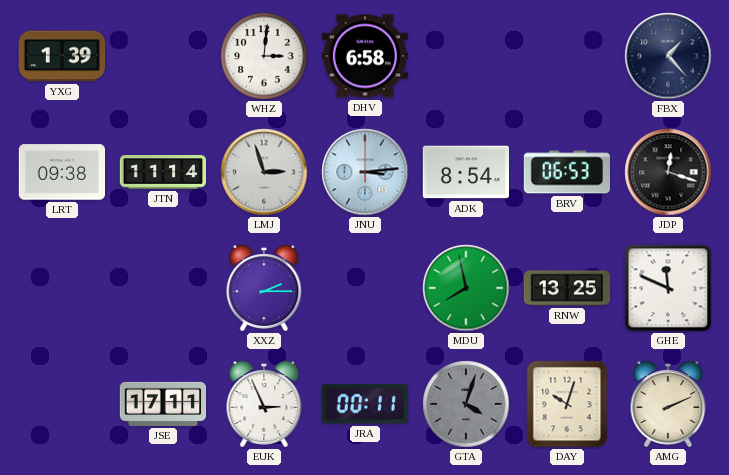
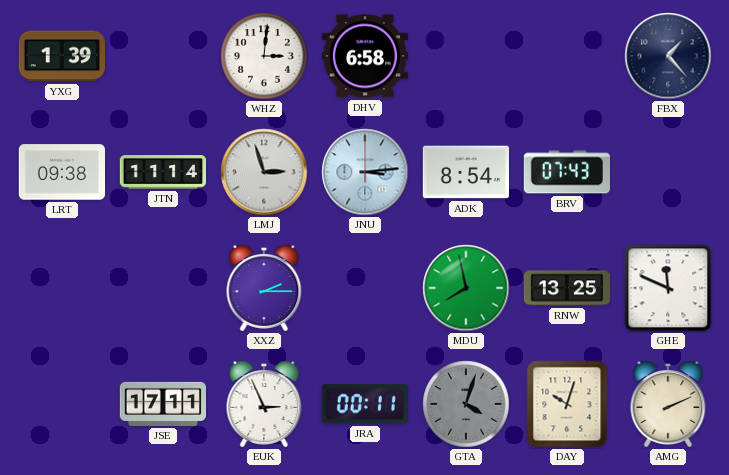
BRV: 06:53 -> 07:43 (566, 172)
JDP: 12:18 -> none (668, 172)
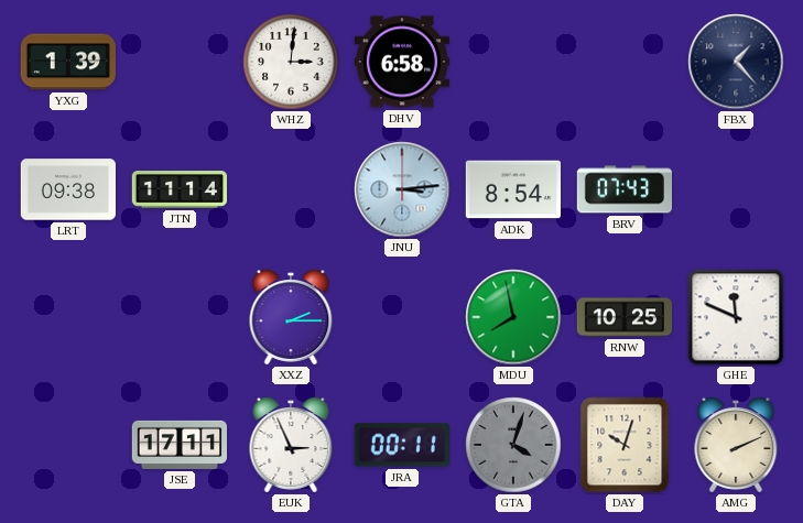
LMJ: 2:57 -> none (264, 172)
RNW: 13:25 -> 10:25 (625, 317)
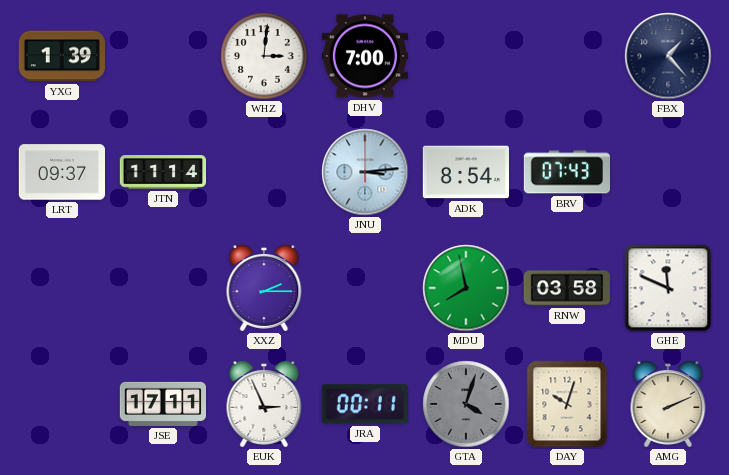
DHV: 6:58 -> 7:00 (364, 56)
LRT: 09:38 -> 09:37 (61, 172)
RNW: 10:25 -> 03:58 (567, 288)
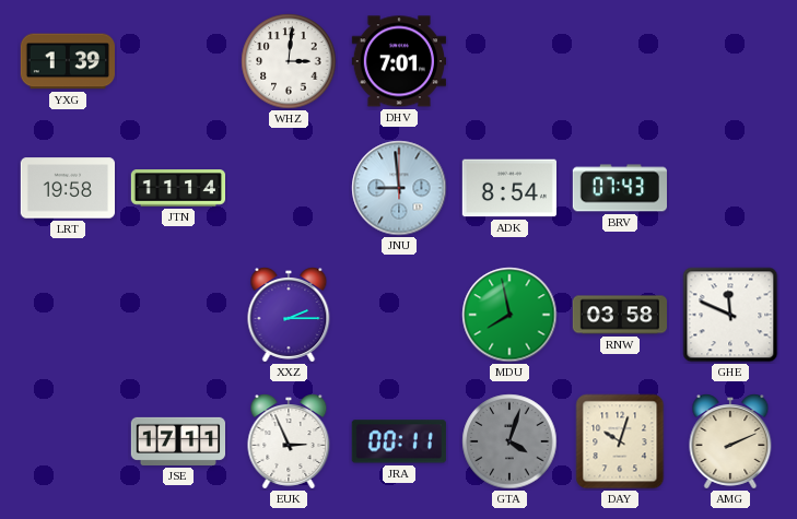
DHV: 7:00 -> 7:01 (398, 61)
FBX: 1:23 -> none (668, 56)
LRT: 09:37 -> 19:58 (67, 188)
JNU: 3:14 -> 8:59 (399, 188)
